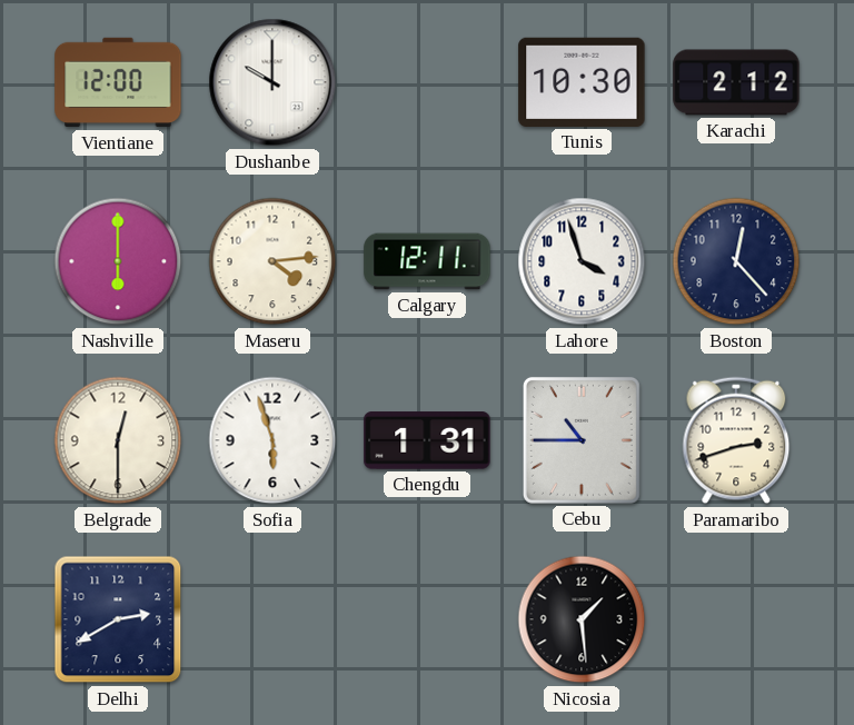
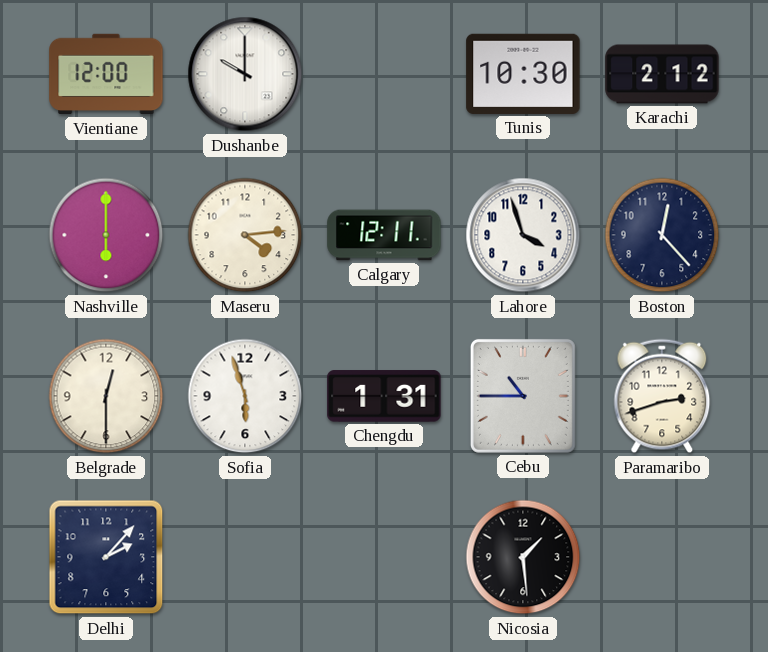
Delhi: 2:40 -> 2:07 (106, 557)
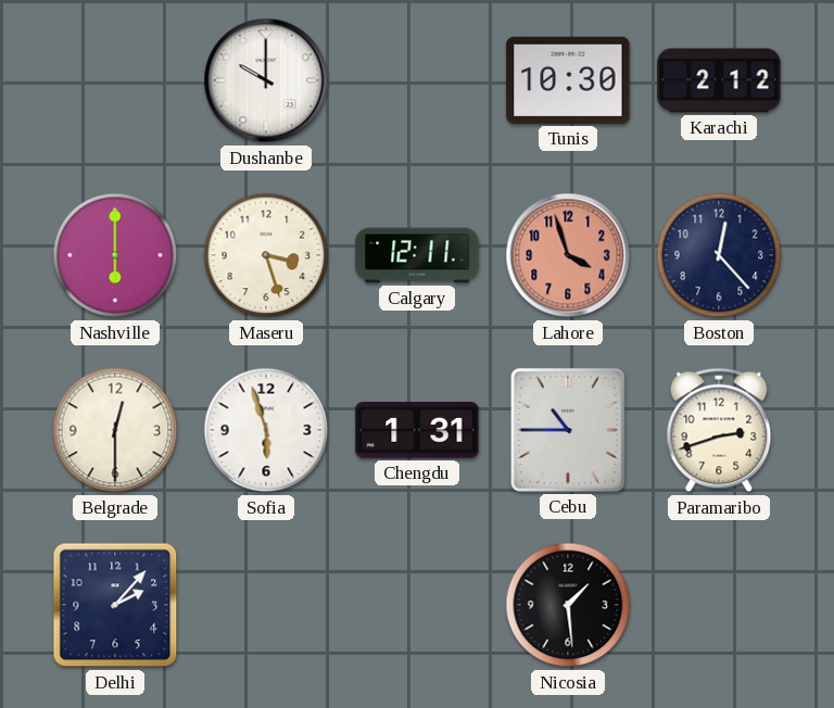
Vientiane: 12:00 -> none (106, 74)
Maseru: 4:14 -> 3:27 (266, 255)
Lahore dial: white -> salmon (568, 255)
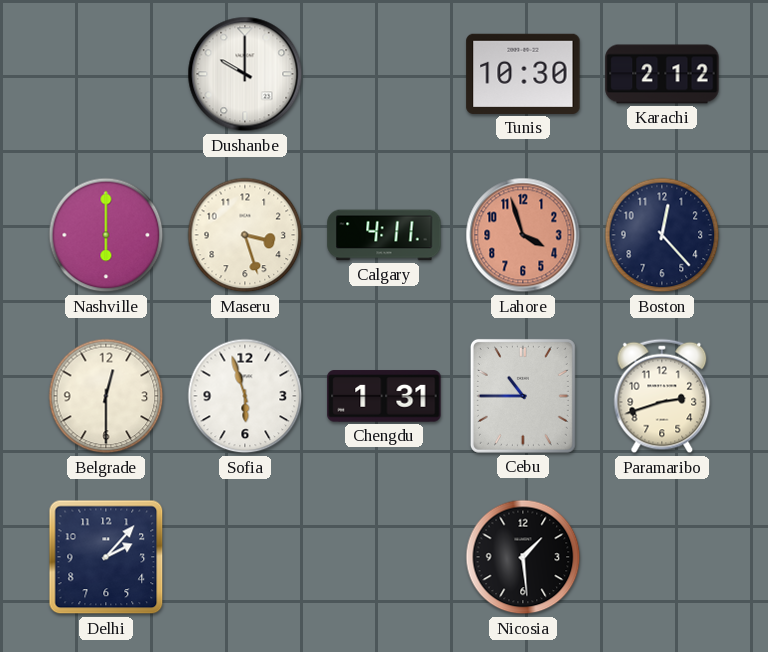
Calgary: 12:11 -> 4:11 (384, 235)
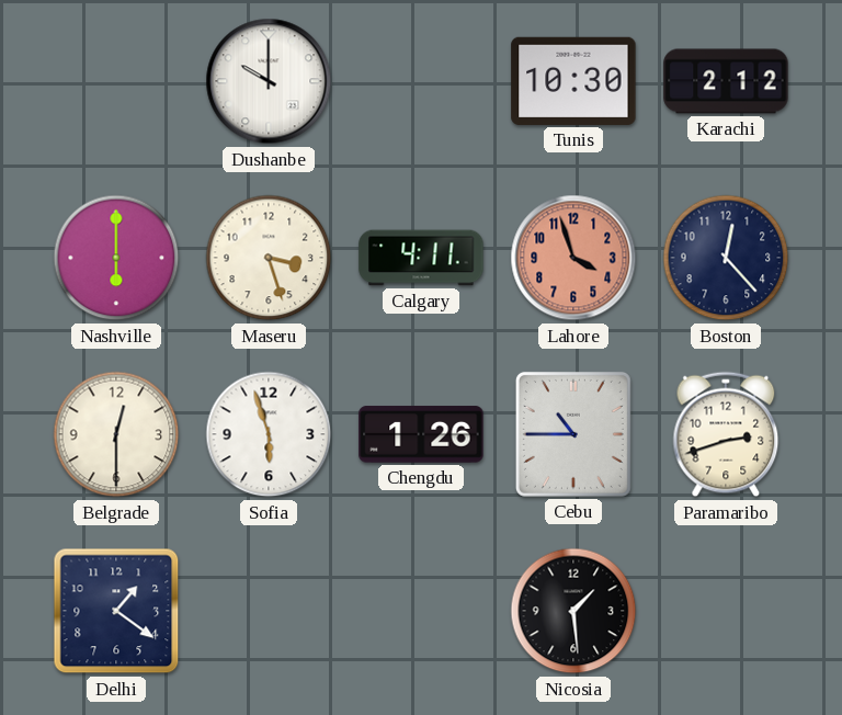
Chengdu: 1:31 -> 1:26 (421, 434)
Delhi: 2:07 -> 1:21 (116, 611)
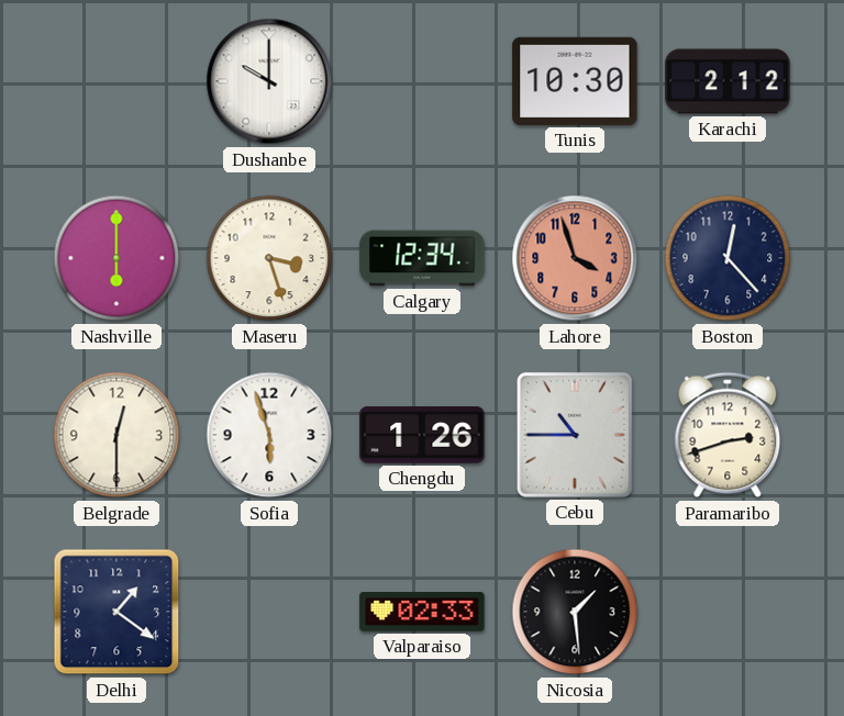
Calgary: 4:11 -> 12:34 (422, 258)
Valparaiso: none -> 02:33 (422, 613)
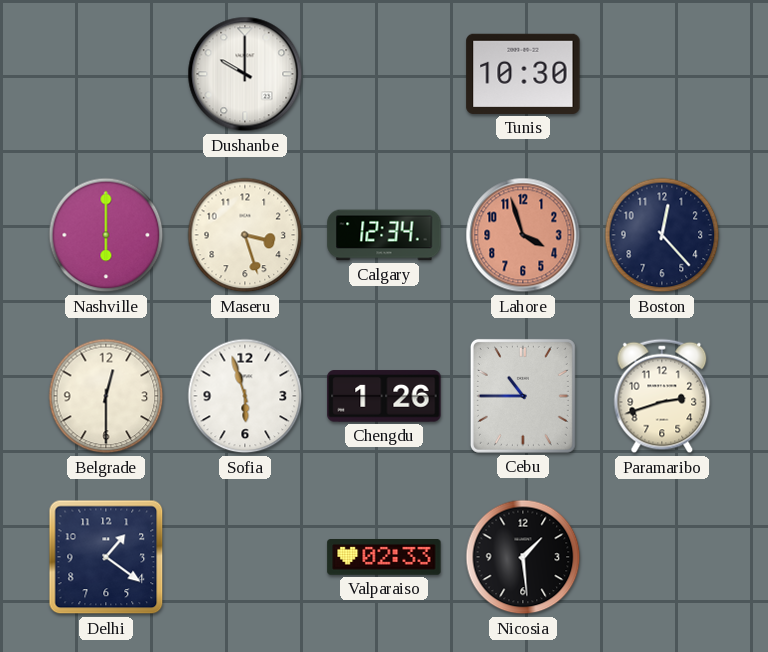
Karachi: 2:12 -> none (728, 81)
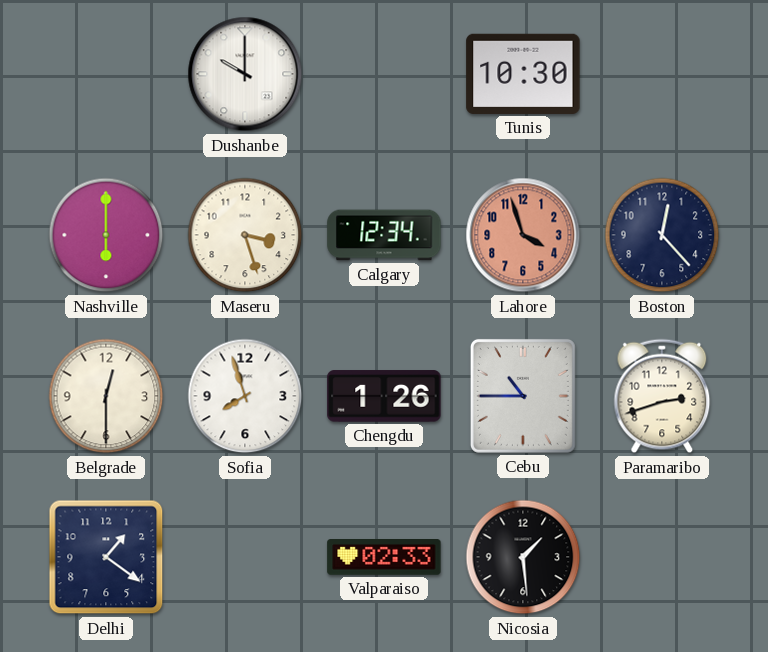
Sofia: 5:57 -> 7:57 (245, 396)
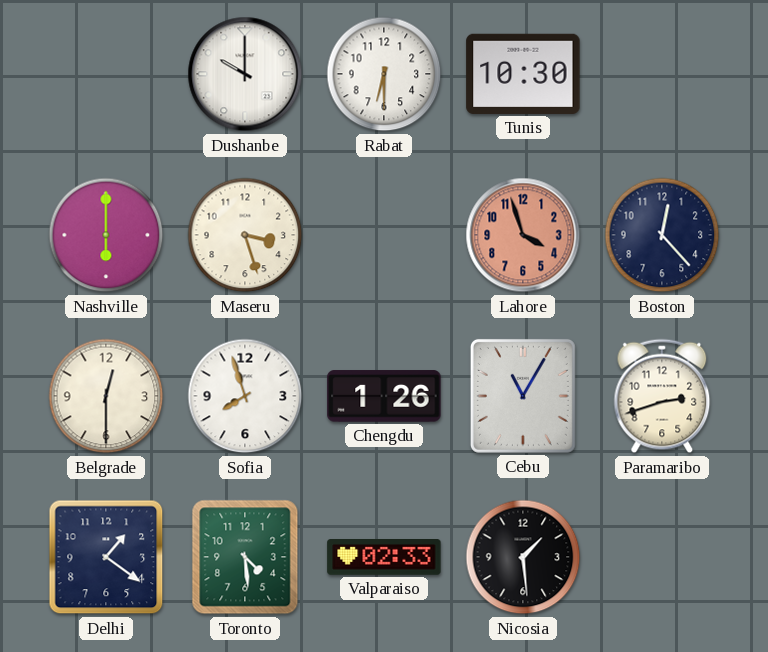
Rabat: none -> 6:30 (384, 74)
Calgary: 12:34 -> none (384, 235)
Cebu: 10:45 -> 11:05 (523, 396)
Toronto: none -> 4:29 (245, 557)
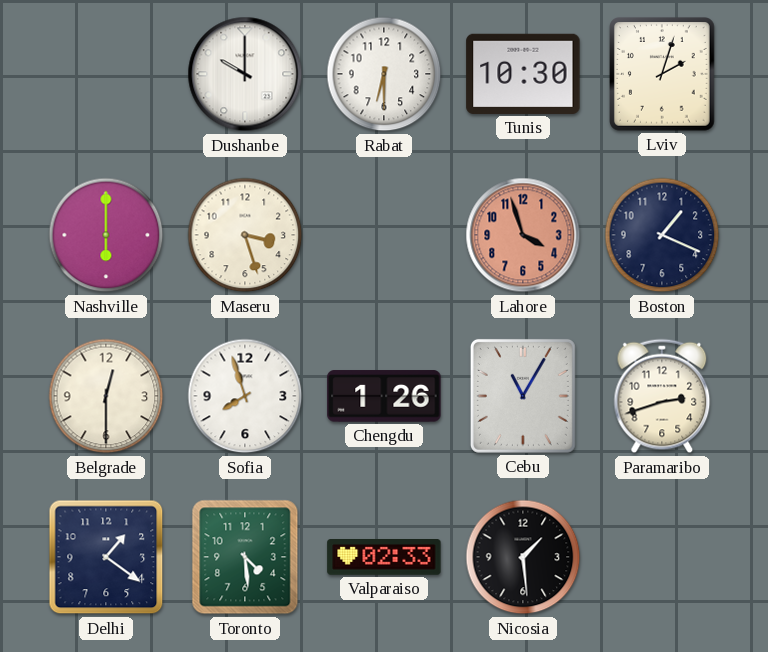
Lviv: none -> 2:03 (663, 75)
Boston: 12:23 -> 1:19 (662, 235)
